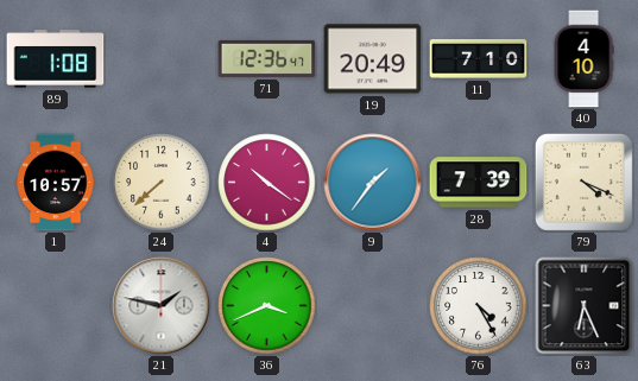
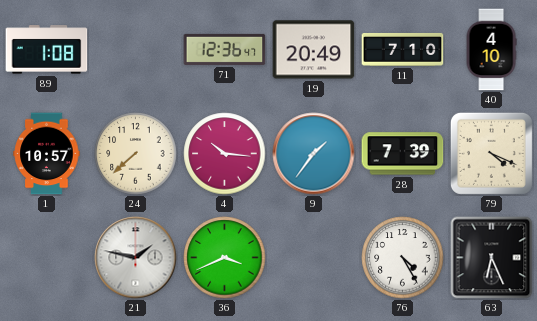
4: 10:21 -> 10:16 (225, 154)
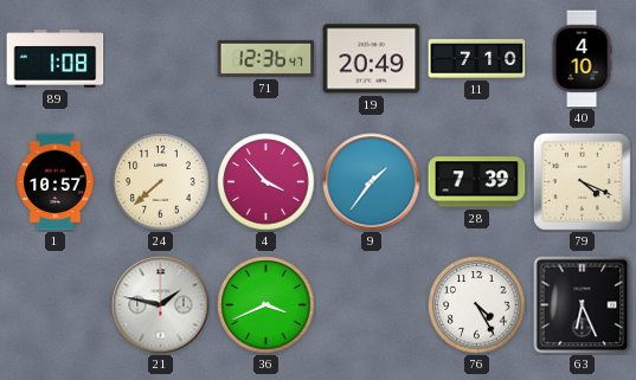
4: 10:16 -> 3:53 (266, 182)
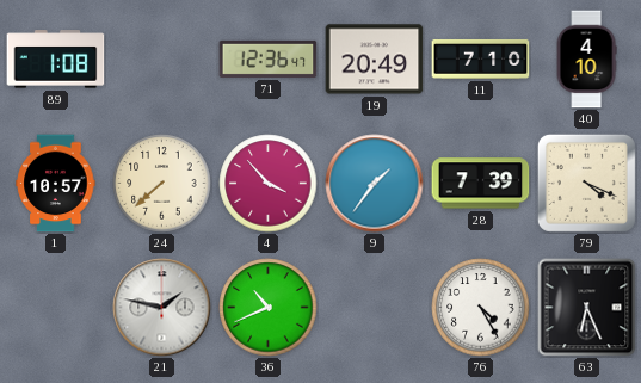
36: 3:41 -> 10:41 (269, 308)
